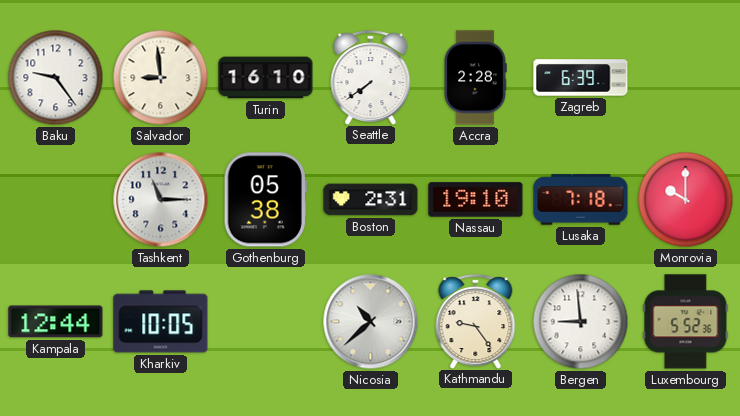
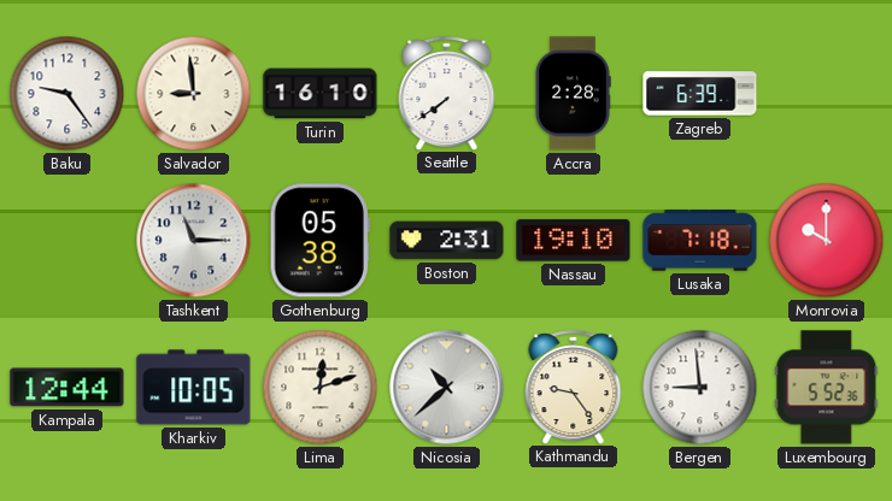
Lima: none -> 12:12 (321, 388)
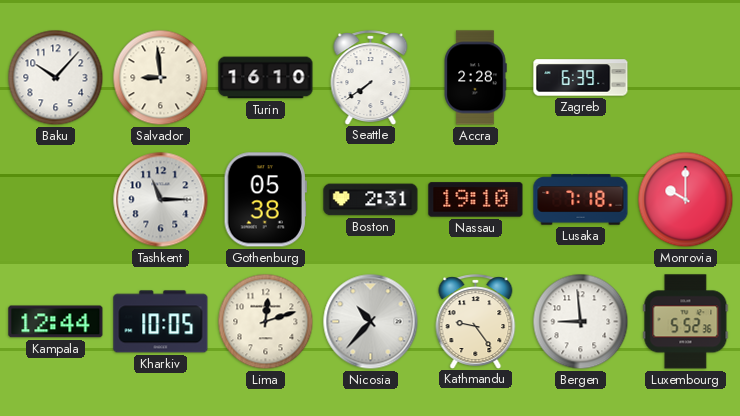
Baku: 9:24 -> 10:07 (56, 78)
Nicosia: 10:38 -> 10:37 (371, 322)
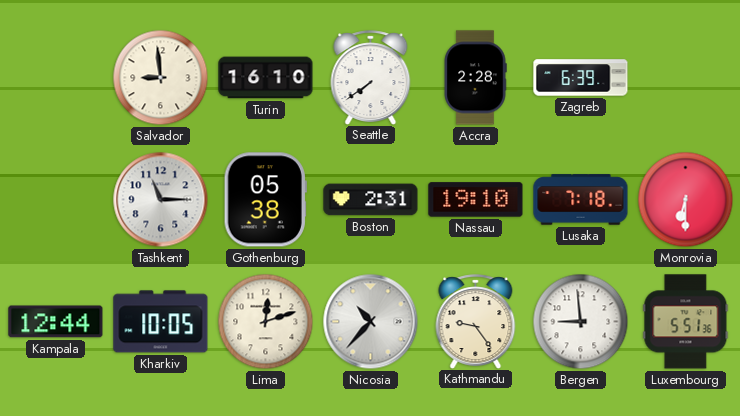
Baku: 10:07 -> none (56, 78)
Monrovia: 10:00 -> 6:30 (686, 200)
Luxembourg: 5:52 -> 5:51 (686, 322)
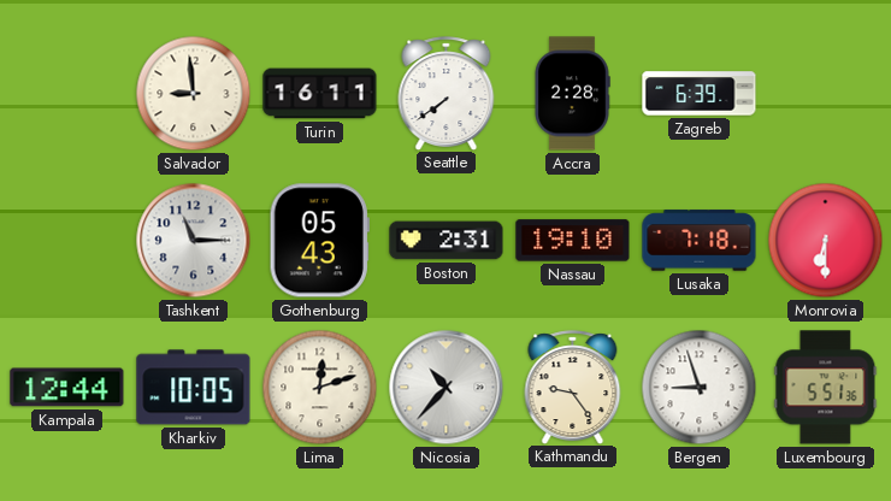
Turin: 16:10 -> 16:11 (320, 94)
Gothenburg: 05:38 -> 05:43 (319, 241)
Bergen: 8:59 -> 8:57 (700, 388)
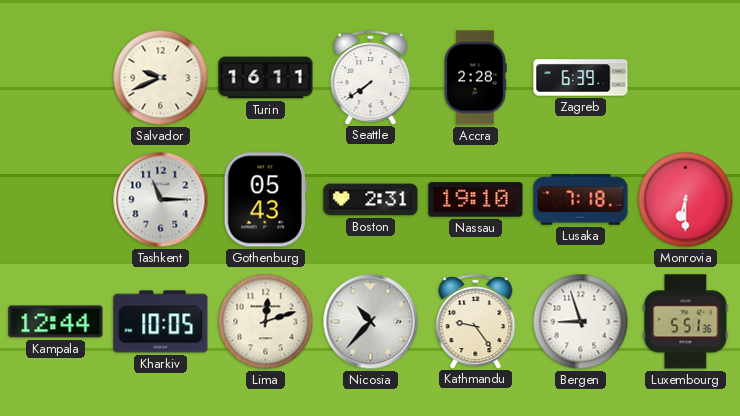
Salvador: 8:59 -> 9:41 (161, 78)
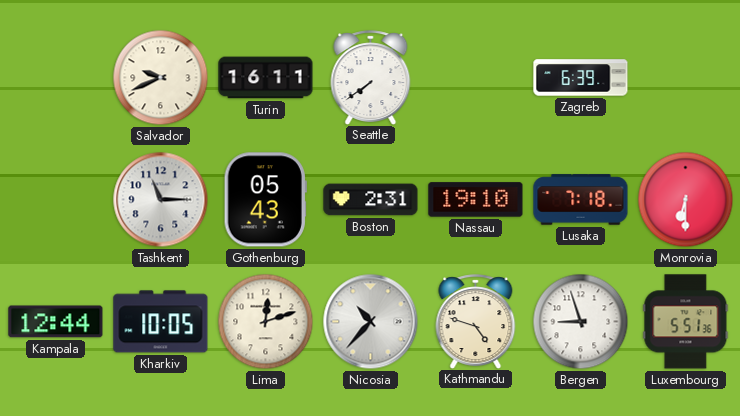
Accra: 2:28 -> none (475, 78)
Kathmandu: 9:24 -> 4:48 (476, 321)
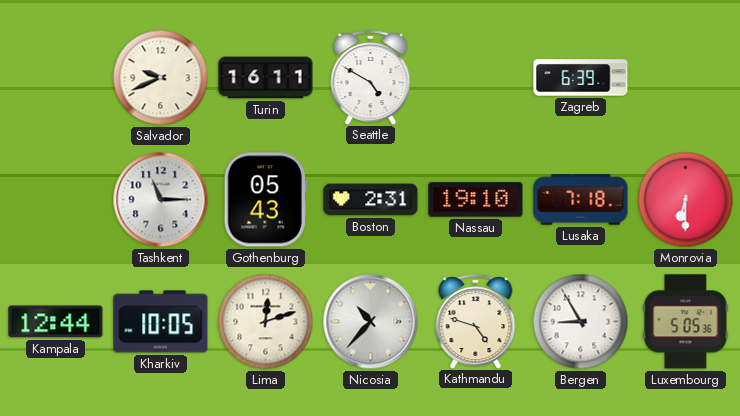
Seattle: 7:39 -> 4:50 (371, 77)
Bergen: 8:57 -> 8:55 (581, 322)
Luxembourg: 5:51 -> 5:05 (686, 322)
